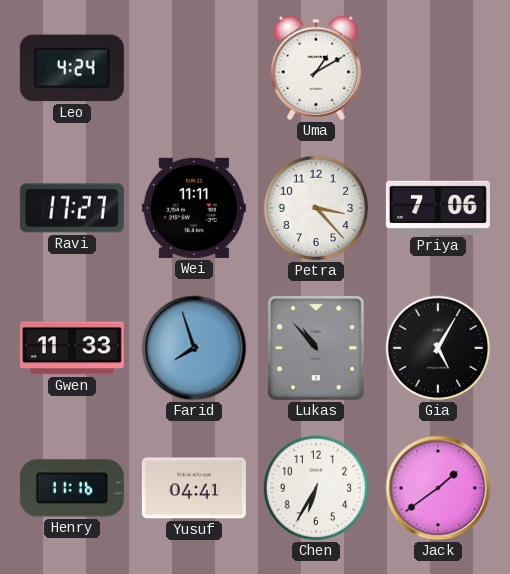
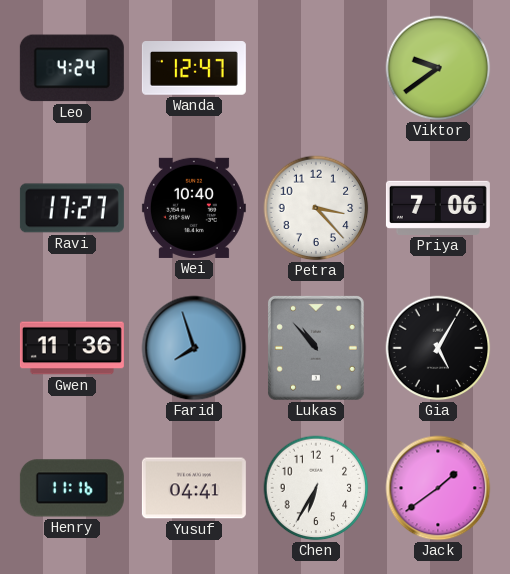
Wanda: none -> 12:47 (194, 69)
Uma: 1:10 -> none (316, 68)
Viktor: none -> 9:39 (438, 68)
Wei: 11:11 -> 10:40 (194, 208)
Gwen: 11:33 -> 11:36 (72, 348)
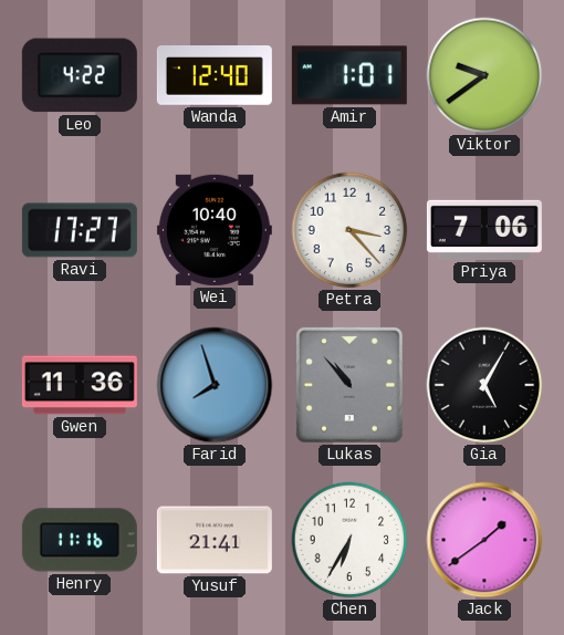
Leo: 4:24 -> 4:22 (80, 75)
Wanda: 12:47 -> 12:40 (215, 76)
Amir: none -> 1:01 (349, 75)
Yusuf: 04:41 -> 21:41 (215, 540)
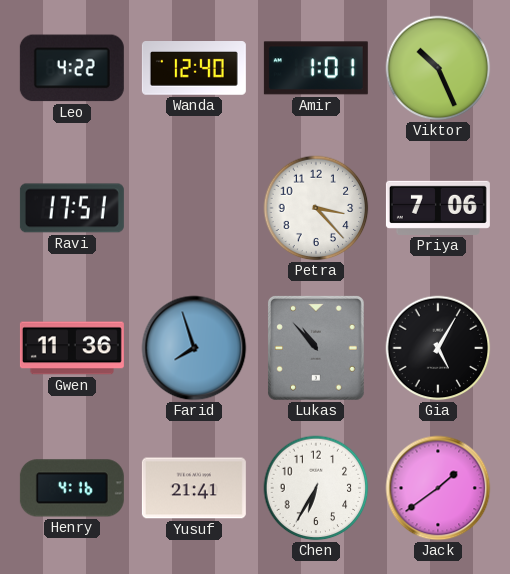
Viktor: 9:39 -> 10:26 (438, 68)
Ravi: 17:27 -> 17:51 (72, 208)
Wei: 10:40 -> none (215, 230)
Henry: 11:16 -> 4:16 (72, 488)
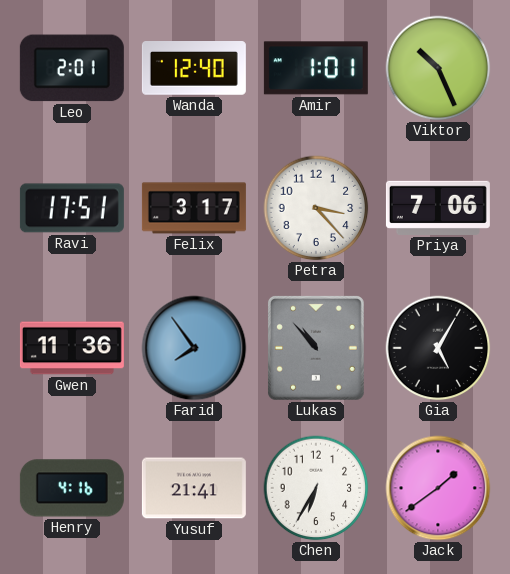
Leo: 4:22 -> 2:01 (72, 68)
Felix: none -> 3:17 (194, 208)
Farid: 7:57 -> 7:54 (194, 348)
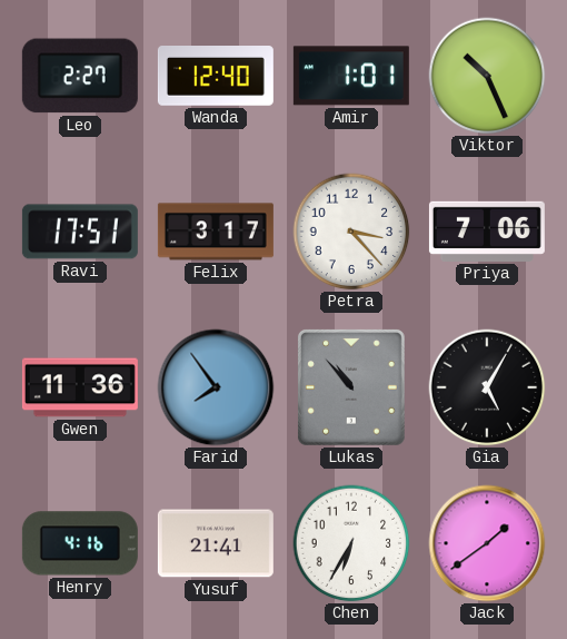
Leo: 2:01 -> 2:27 (80, 76)
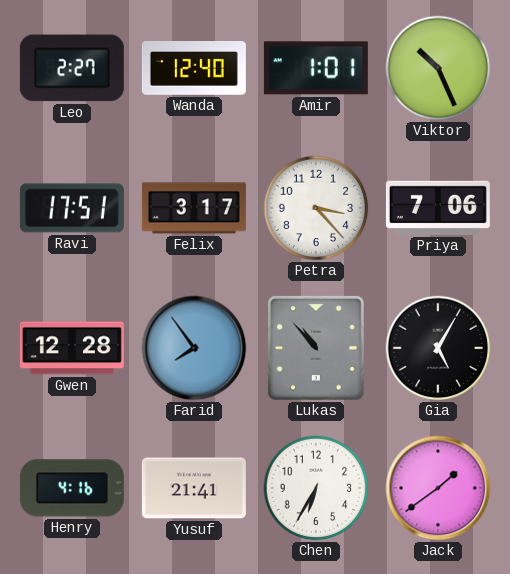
Gwen: 11:36 -> 12:28 (72, 348)
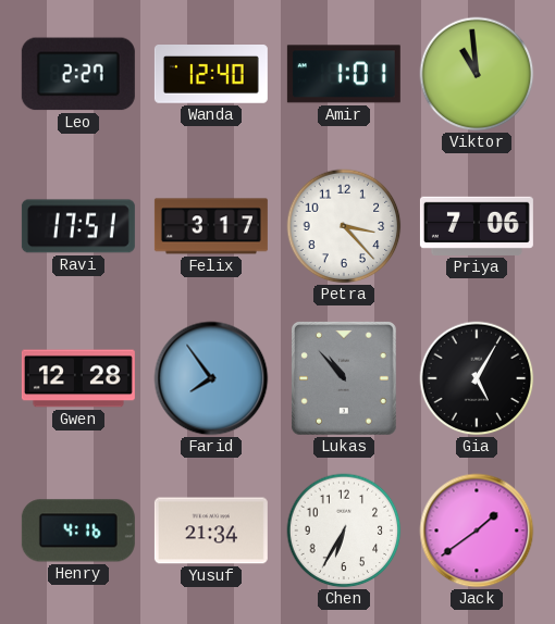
Viktor: 10:26 -> 10:59 (477, 74)
Yusuf: 21:41 -> 21:34 (211, 531)
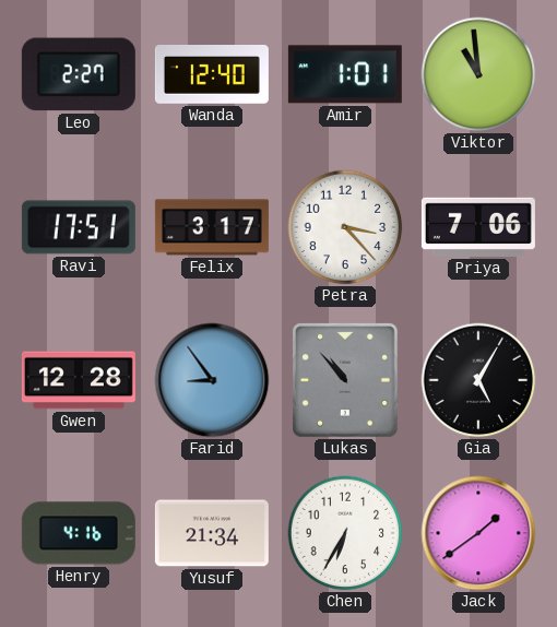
Farid: 7:54 -> 8:54 (212, 380)
